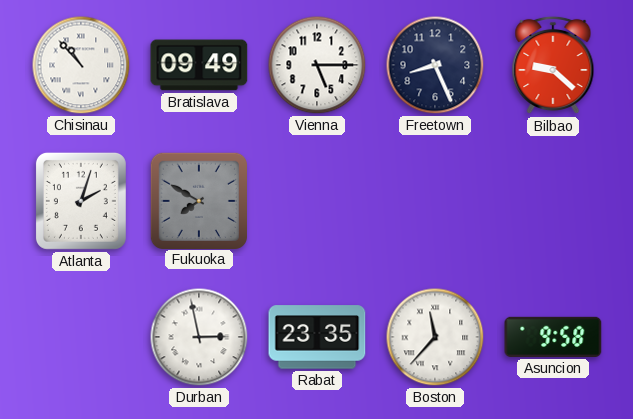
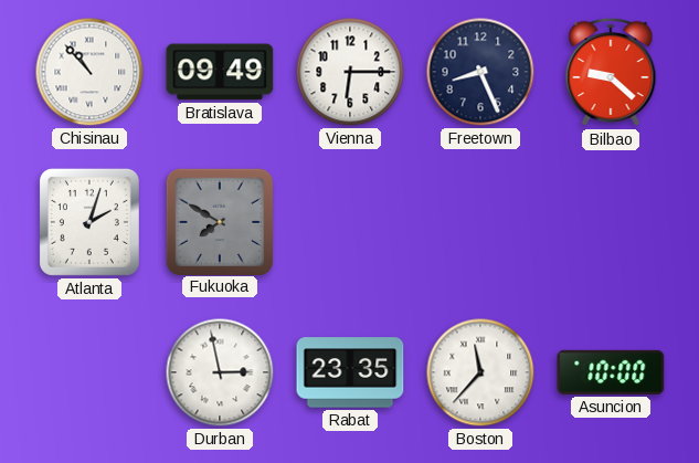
Vienna: 5:15 -> 6:15 (350, 72)
Asuncion: 9:58 -> 10:00 (611, 372)
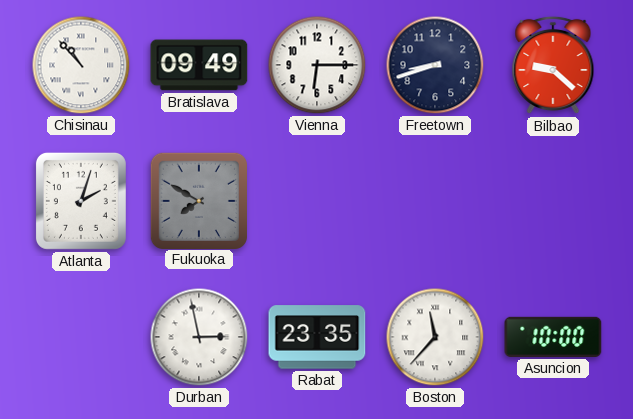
Freetown: 8:26 -> 8:42 (435, 65)
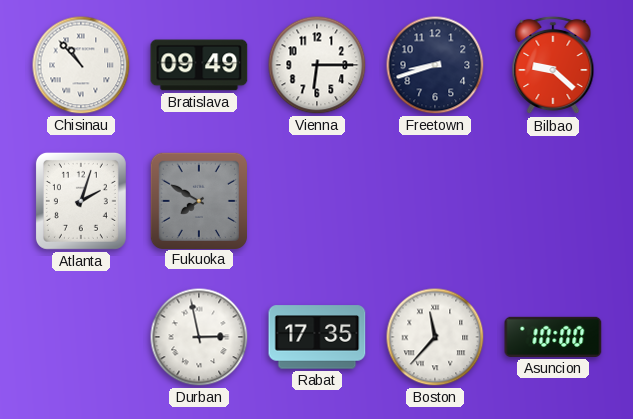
Rabat: 23:35 -> 17:35 (317, 337)
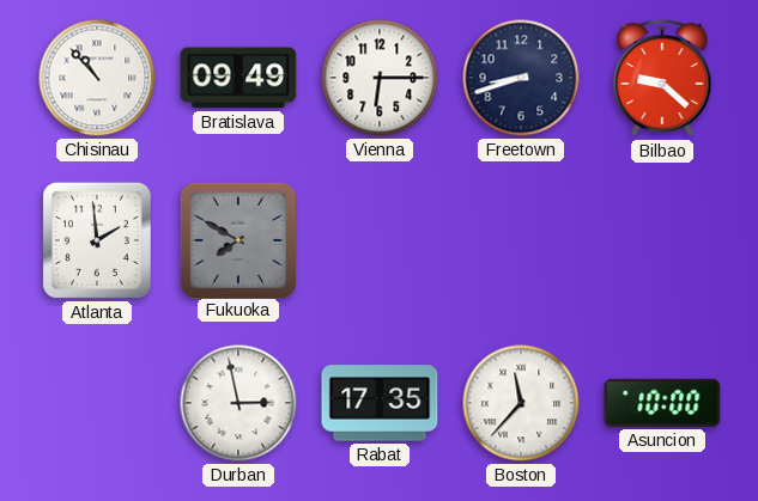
Atlanta: 2:03 -> 1:59 (97, 240)
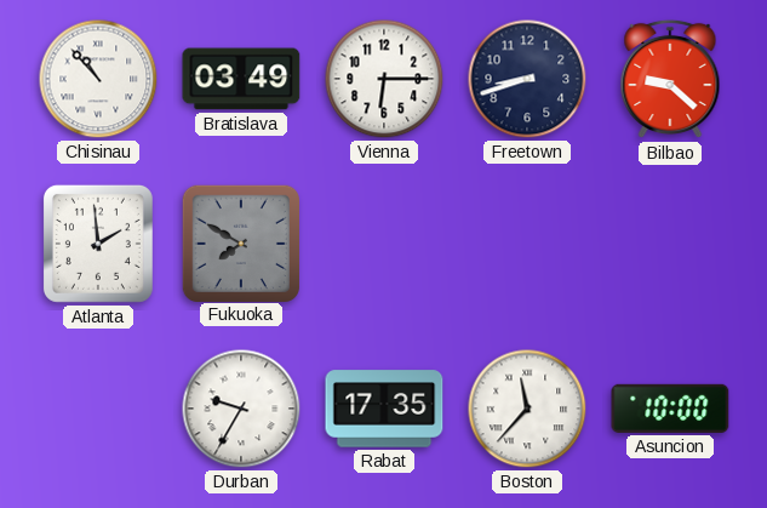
Bratislava: 09:49 -> 03:49 (241, 79)
Durban: 2:58 -> 9:35 (241, 409)
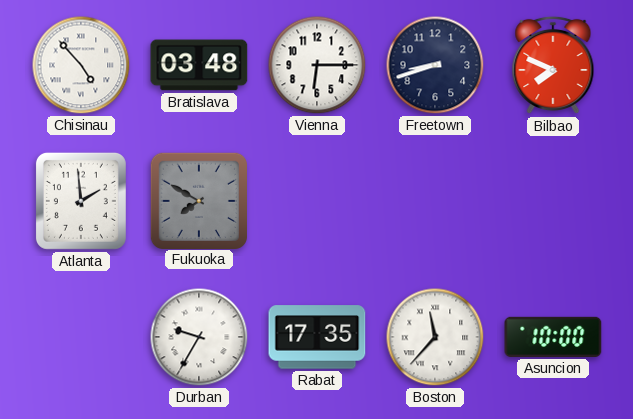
Chisinau: 10:53 -> 4:53 (81, 65)
Bratislava: 03:49 -> 03:48 (199, 65)
Bilbao: 9:22 -> 7:49 (553, 65)
